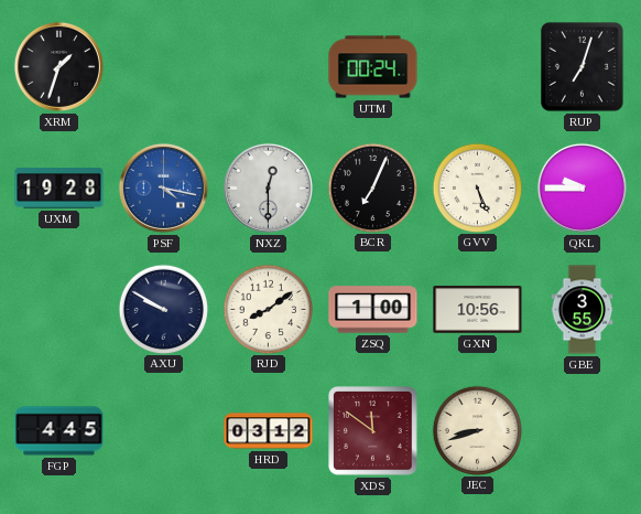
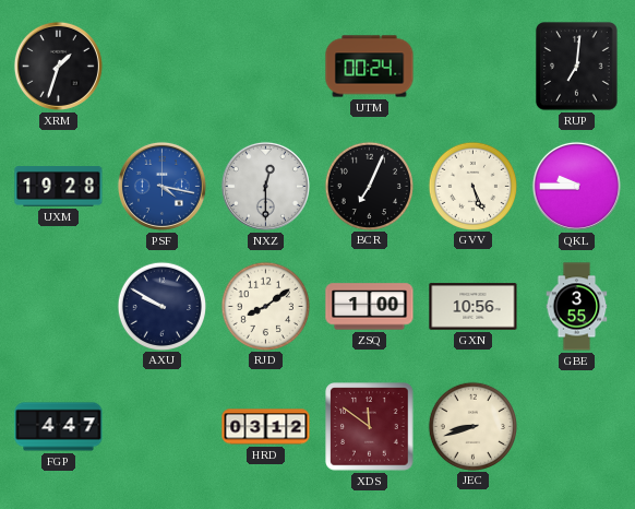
RUP: 7:03 -> 7:01 (577, 67)
FGP: 4:45 -> 4:47 (59, 427)
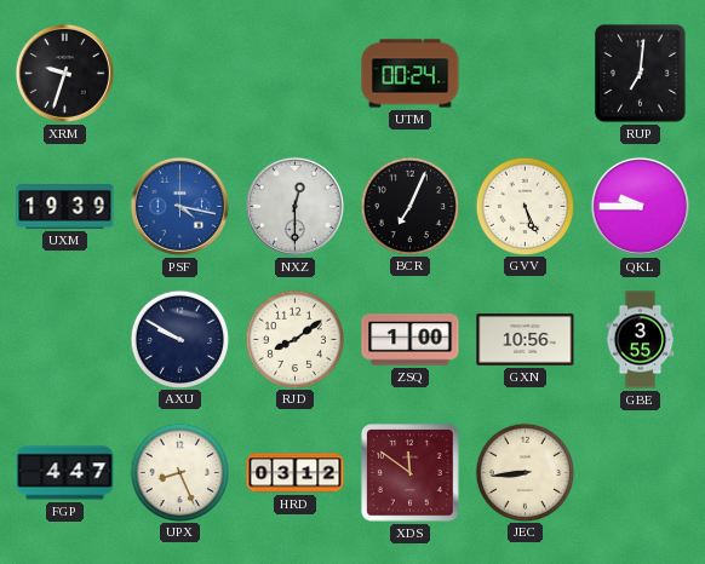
XRM: 1:33 -> 9:33 (64, 73)
UXM: 19:28 -> 19:39 (65, 207)
UPX: none -> 8:26 (179, 472)
JEC: 8:42 -> 8:44 (525, 472)
